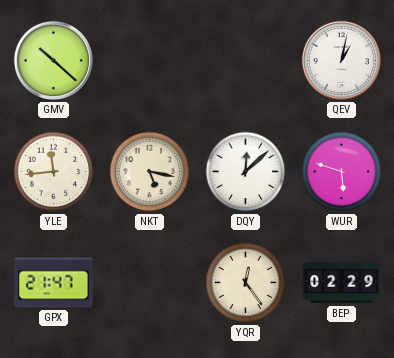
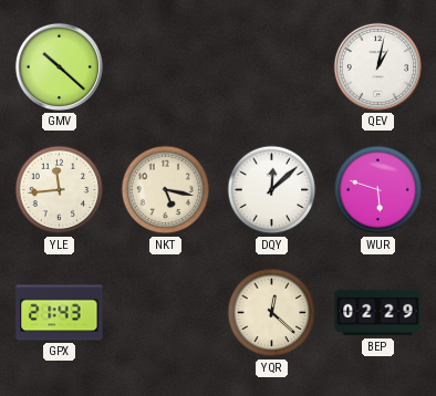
GPX: 21:47 -> 21:43 (60, 313)
YQR: 12:24 -> 12:22 (272, 313)
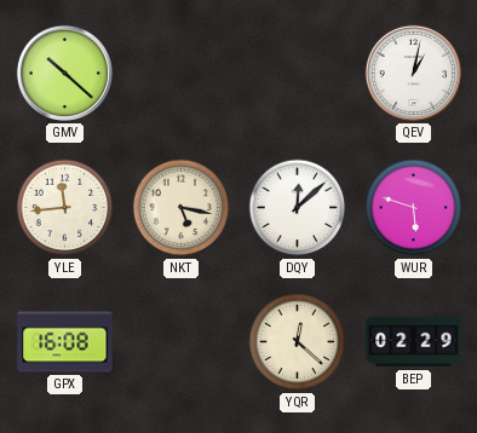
GPX: 21:43 -> 16:08 (65, 342)
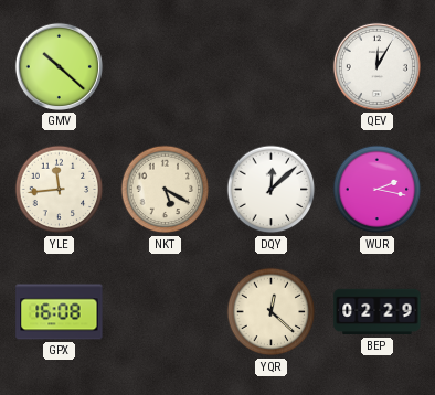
QEV: 1:02 -> 12:05 (376, 66)
NKT: 5:17 -> 5:20 (166, 190)
WUR: 5:48 -> 2:17 (378, 190)
